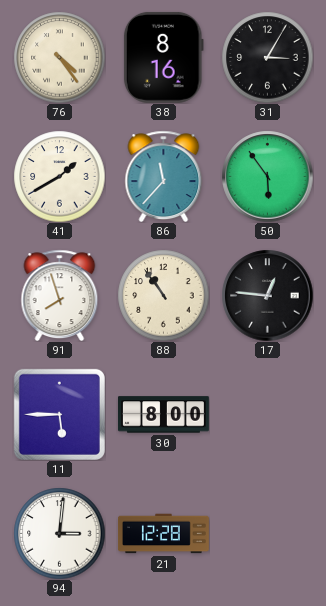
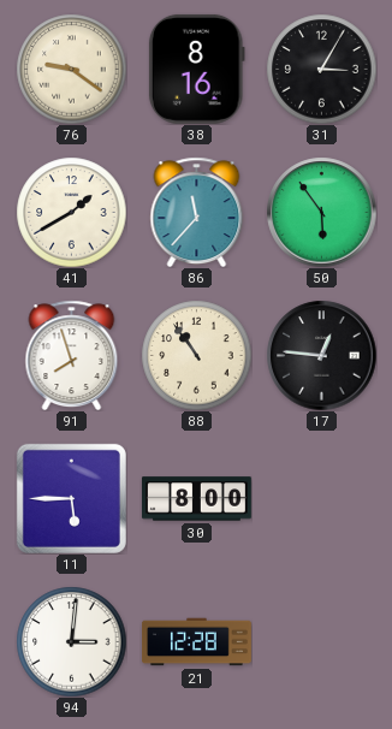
76: 4:24 -> 9:21 (71, 69)
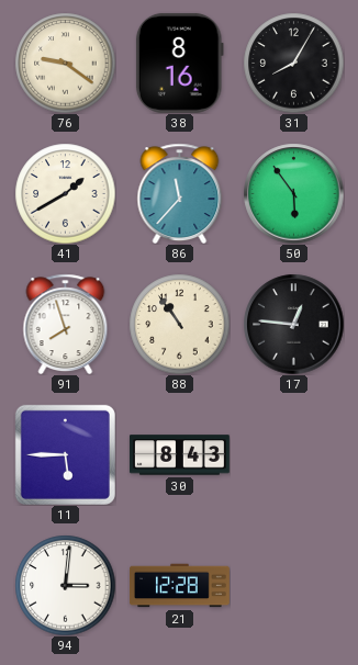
31: 3:05 -> 8:05 (293, 63)
30: 8:00 -> 8:43 (179, 455)
